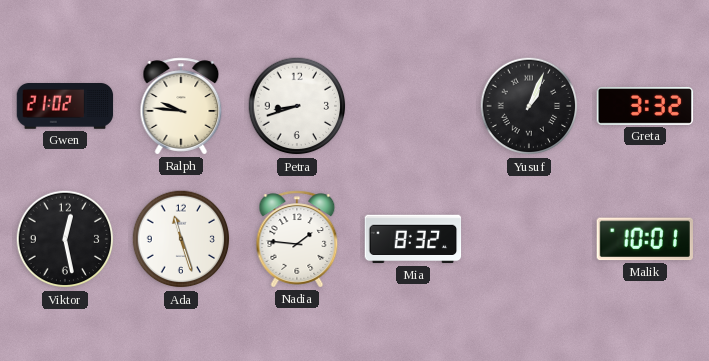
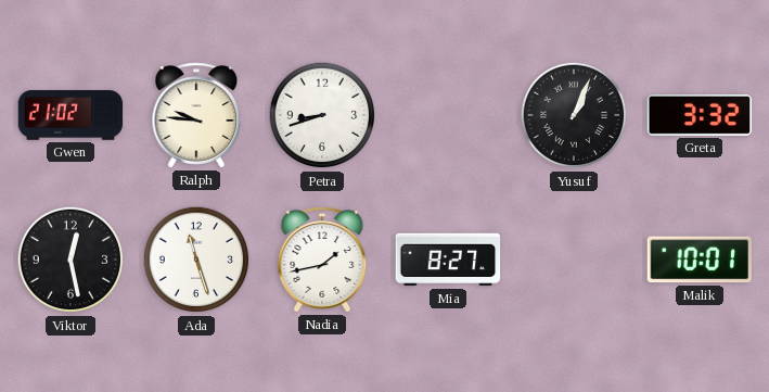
Nadia: 1:46 -> 1:43 (322, 260)
Mia: 8:32 -> 8:27 (448, 260)
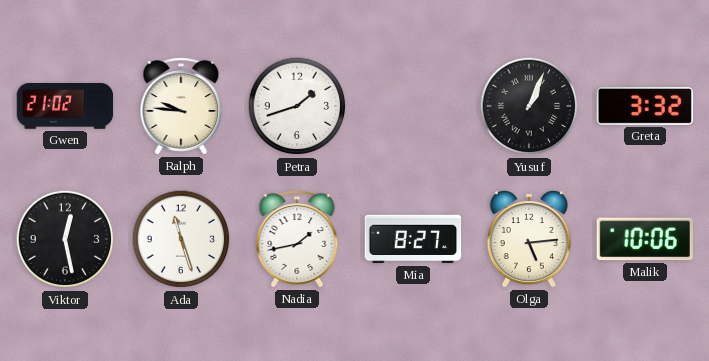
Petra: 8:42 -> 1:42 (297, 106)
Olga: none -> 5:14 (529, 239)
Malik: 10:01 -> 10:06 (645, 239)
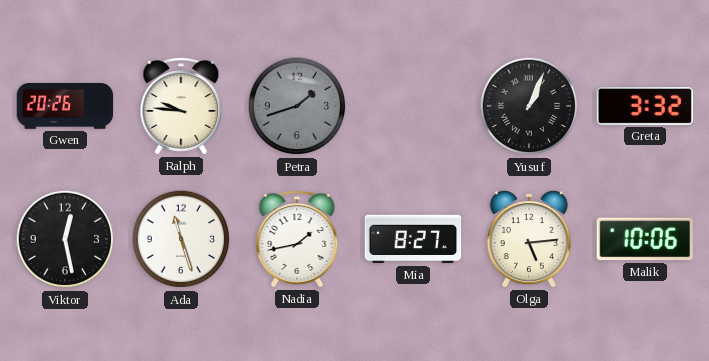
Gwen: 21:02 -> 20:26 (65, 107)
Petra dial: white -> grey (297, 106)
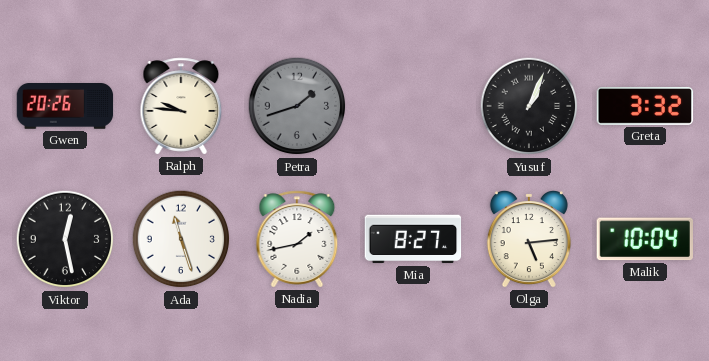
Malik: 10:06 -> 10:04 (645, 239)
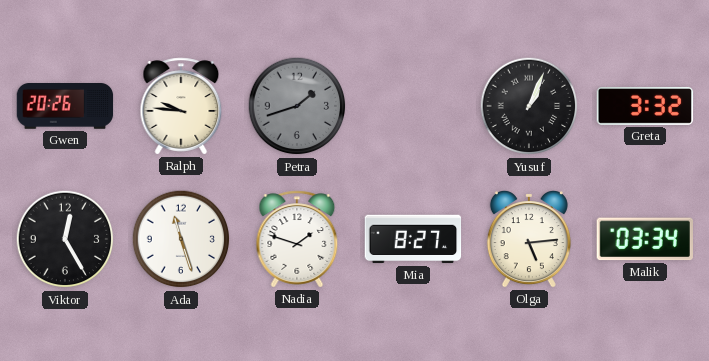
Viktor: 12:28 -> 12:25 (65, 239)
Nadia: 1:43 -> 1:48 (297, 239)
Malik: 10:04 -> 03:34 (645, 239)
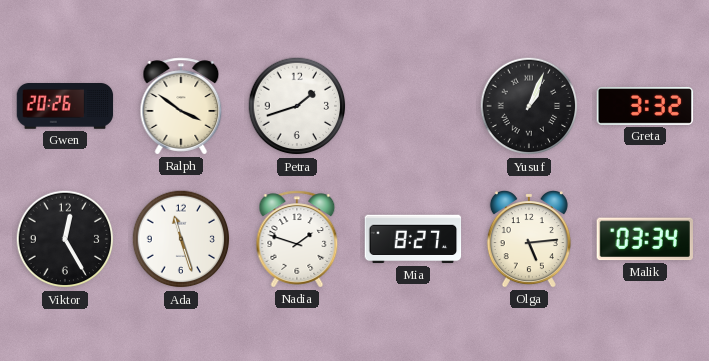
Ralph: 9:46 -> 3:51 (181, 106)
Petra dial: grey -> white (297, 106)
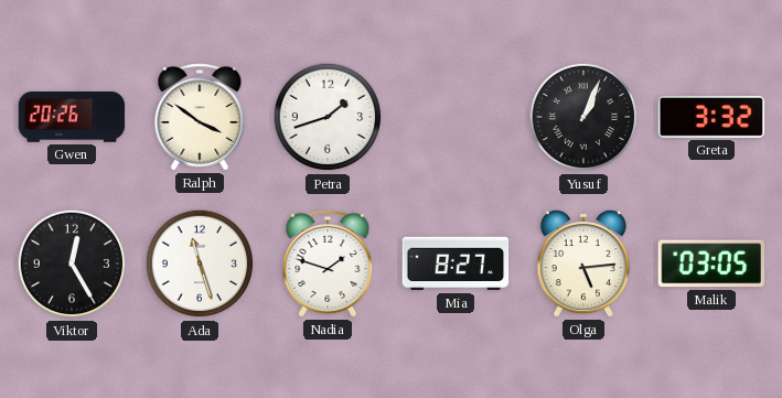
Malik: 03:34 -> 03:05 (711, 263)
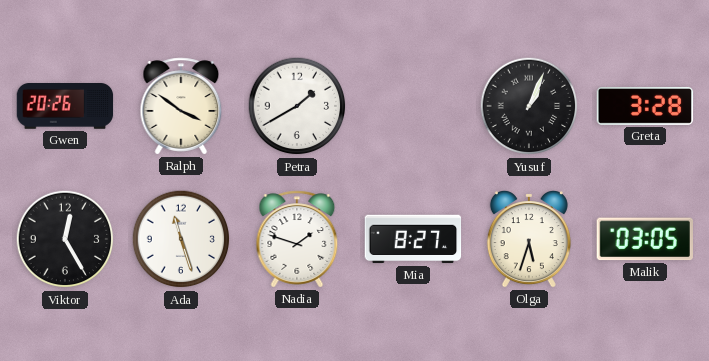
Petra: 1:42 -> 1:40 (297, 106)
Greta: 3:32 -> 3:28 (645, 106)
Olga: 5:14 -> 5:33 (529, 239)
